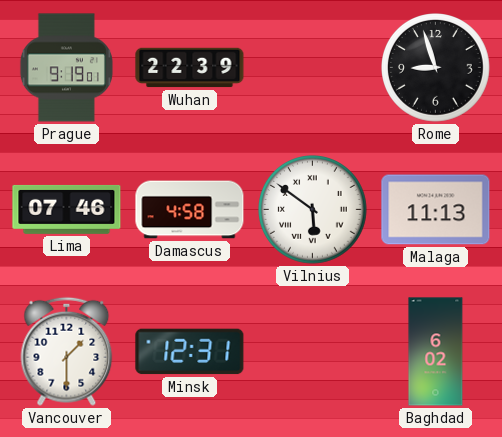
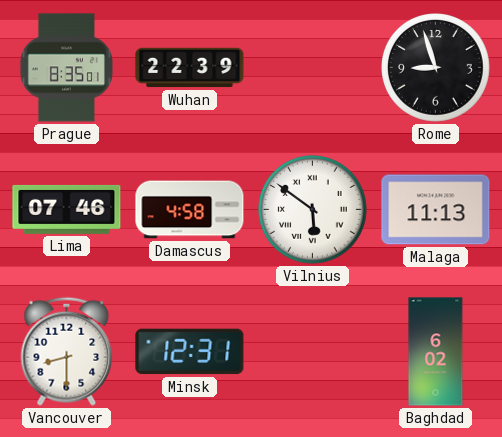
Prague: 9:19 -> 8:35 (66, 68)
Vancouver: 1:30 -> 8:30 (67, 351)
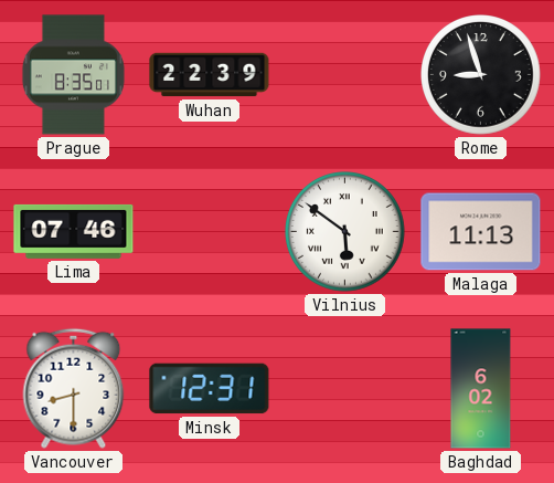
Damascus: 4:58 -> none (190, 210)
